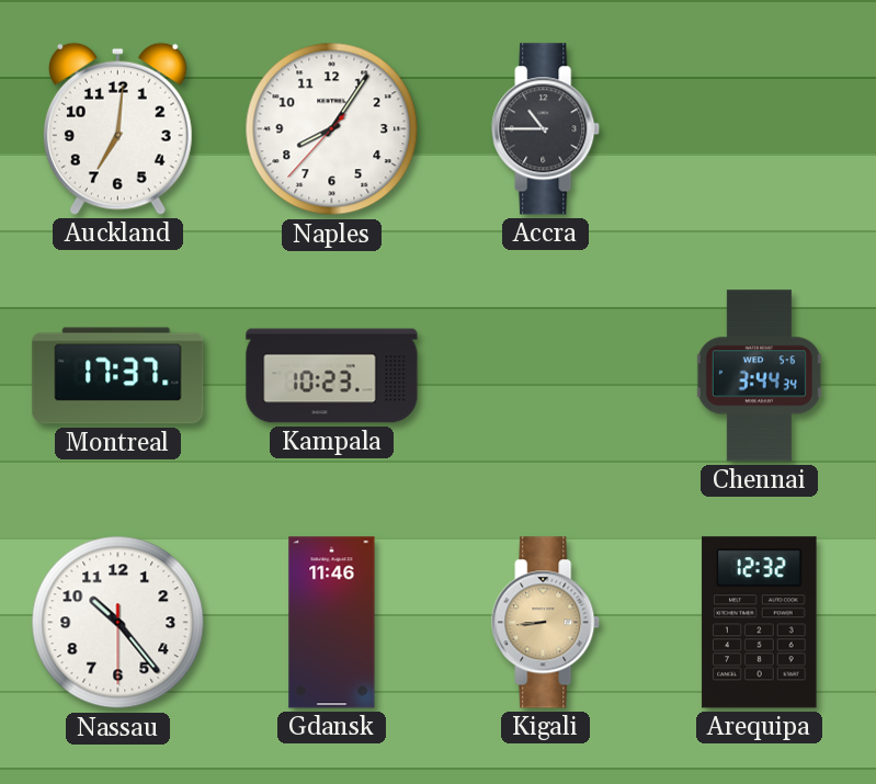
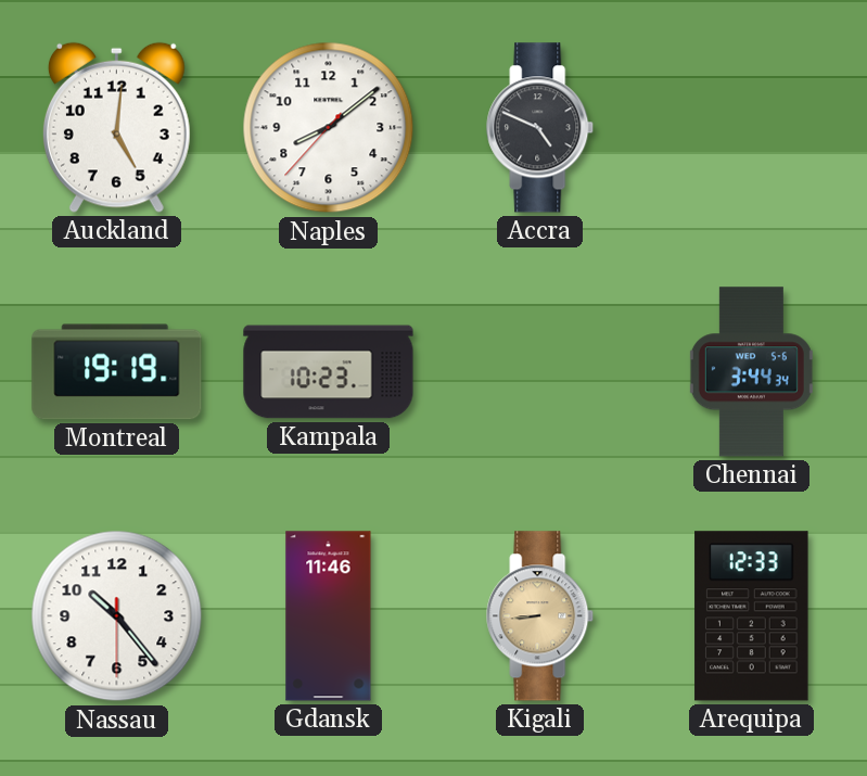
Auckland: 7:01 -> 5:01 (116, 127)
Naples: 8:05 -> 8:08 (329, 128)
Accra: 10:45 -> 4:49 (540, 128)
Montreal: 17:37 -> 19:19 (117, 372)
Arequipa: 12:32 -> 12:33 (752, 616)
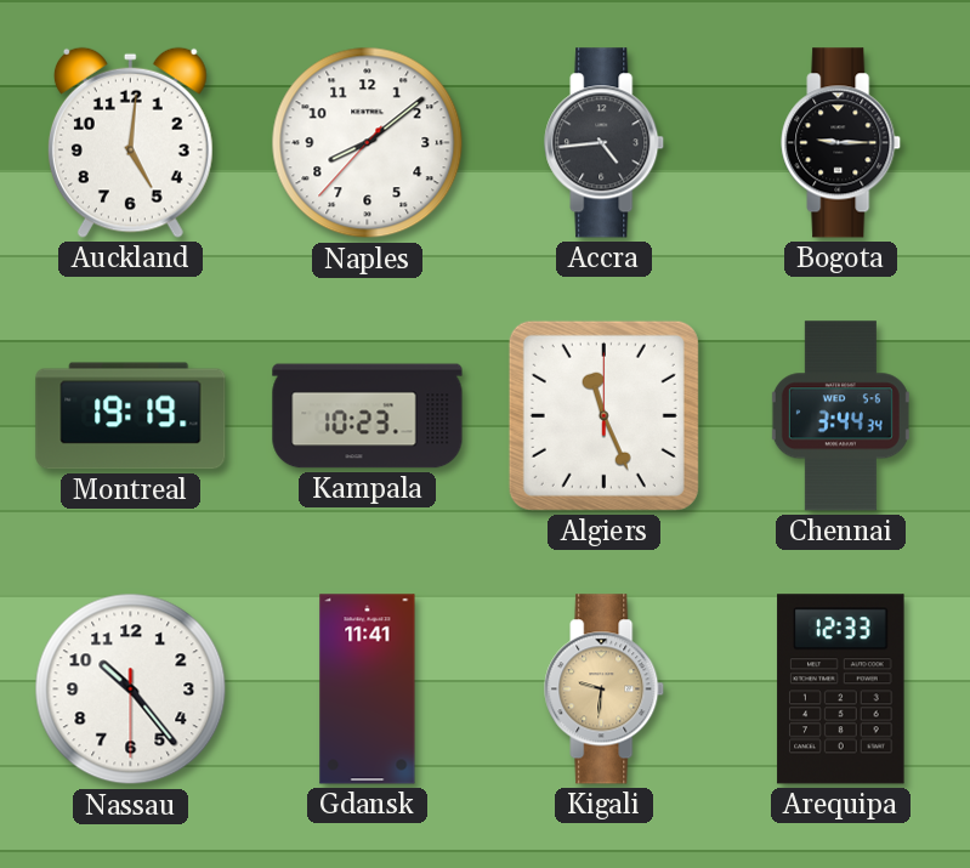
Accra: 4:49 -> 4:44 (605, 143)
Bogota: none -> 9:15 (841, 143)
Algiers: none -> 11:26 (603, 415)
Gdansk: 11:46 -> 11:41 (368, 690)
Kigali: 8:44 -> 9:31 (605, 690)
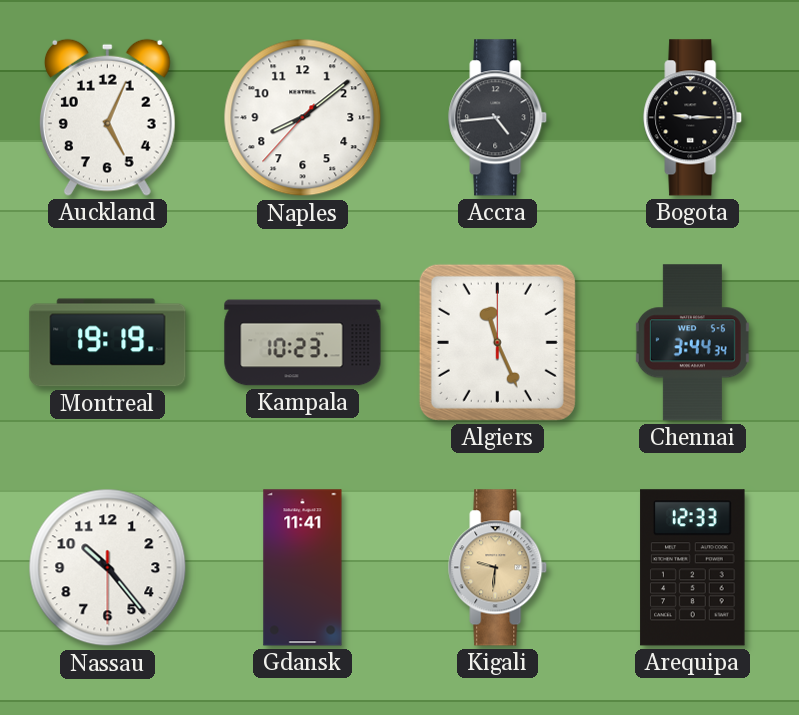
Auckland: 5:01 -> 5:04 (107, 117)
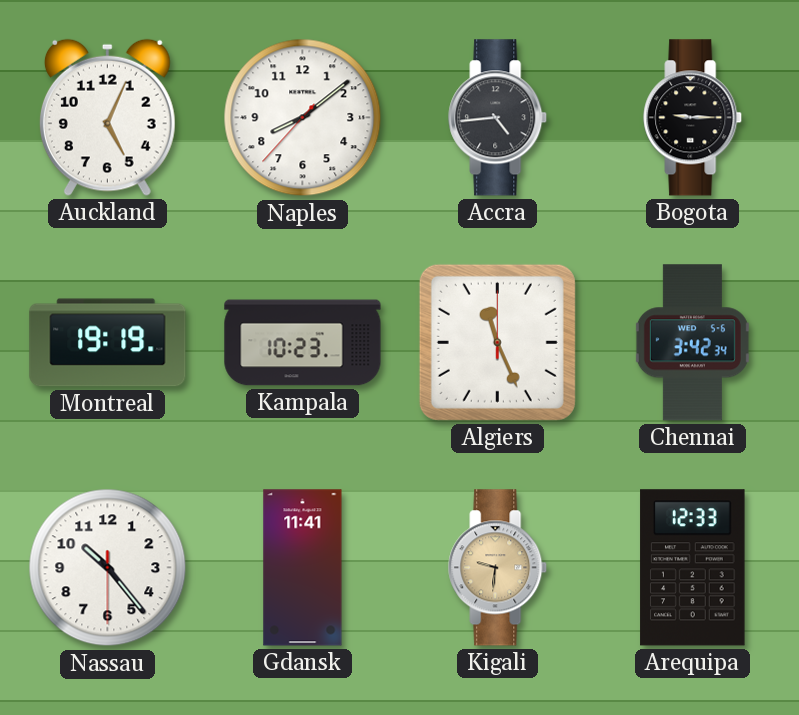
Chennai: 3:44 -> 3:42 (692, 343)
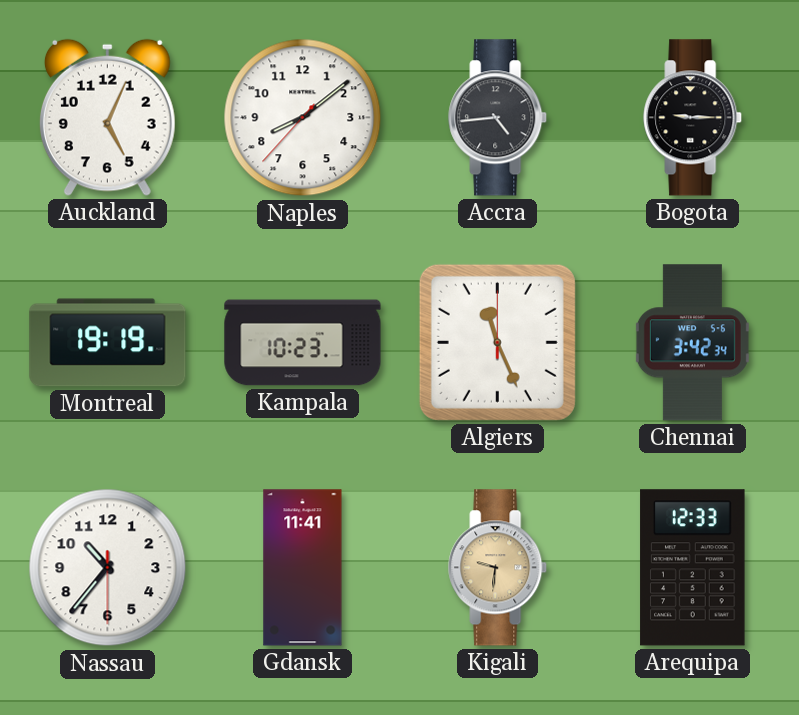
Nassau: 10:23 -> 10:36 (108, 568)
